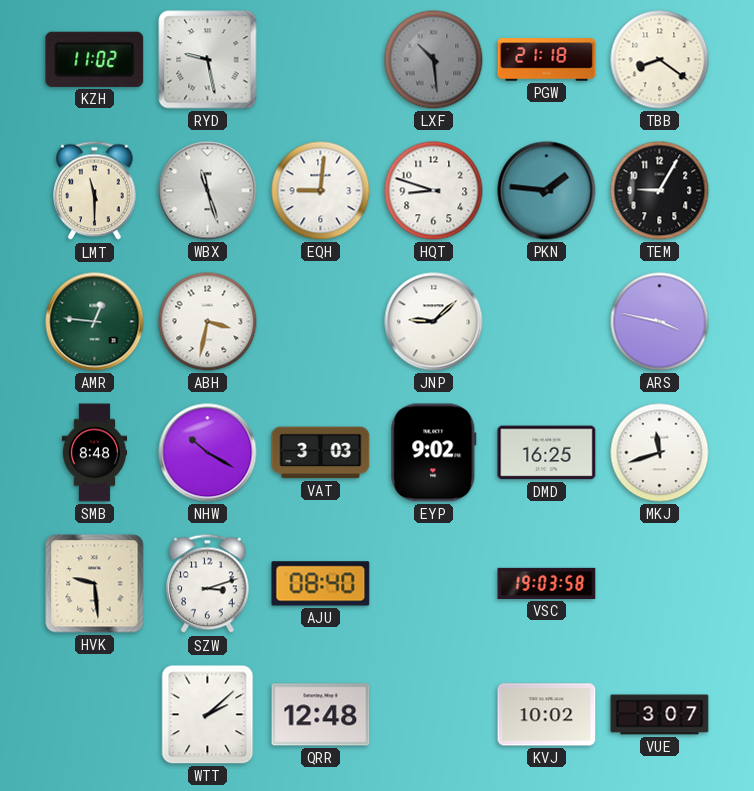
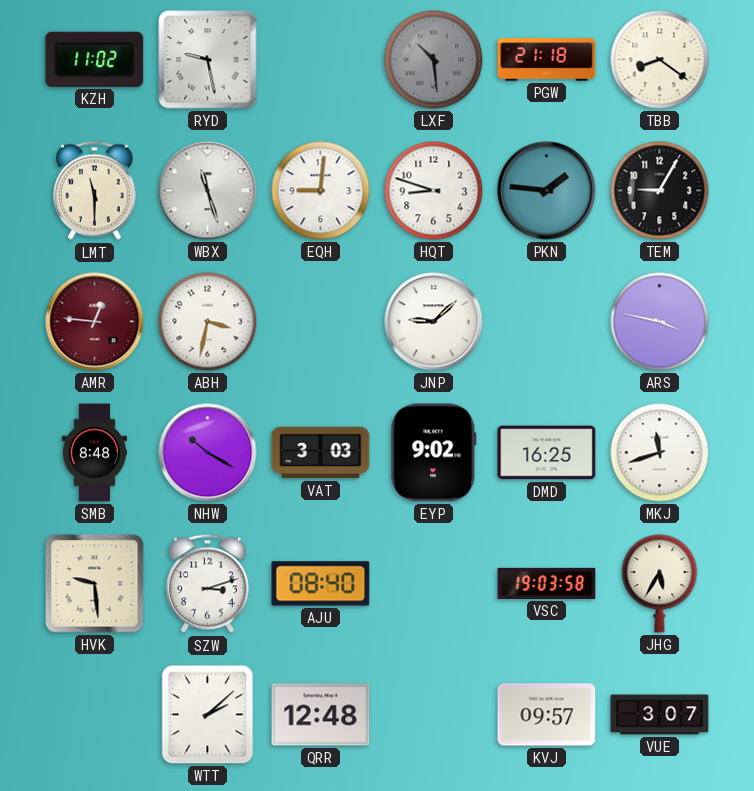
AMR dial: green -> burgundy (95, 322)
JHG: none -> 5:35 (660, 584)
KVJ: 10:02 -> 09:57 (547, 715)
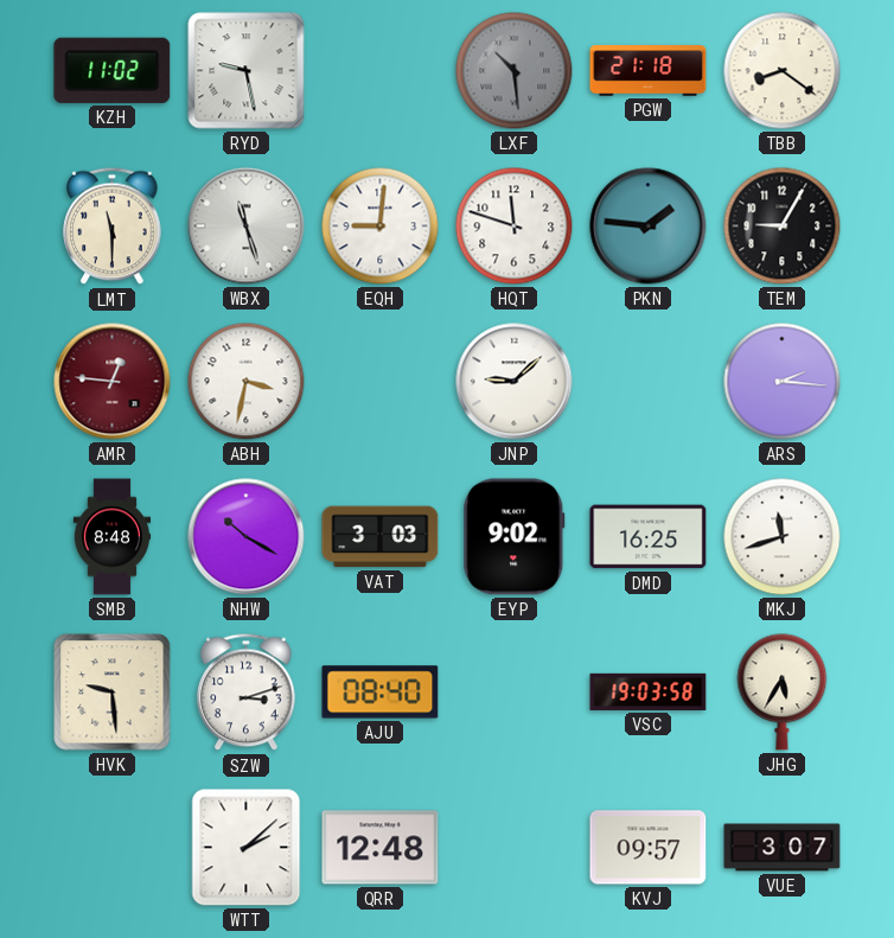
HQT: 8:48 -> 11:48 (515, 226)
ARS: 3:47 -> 2:16 (783, 382)
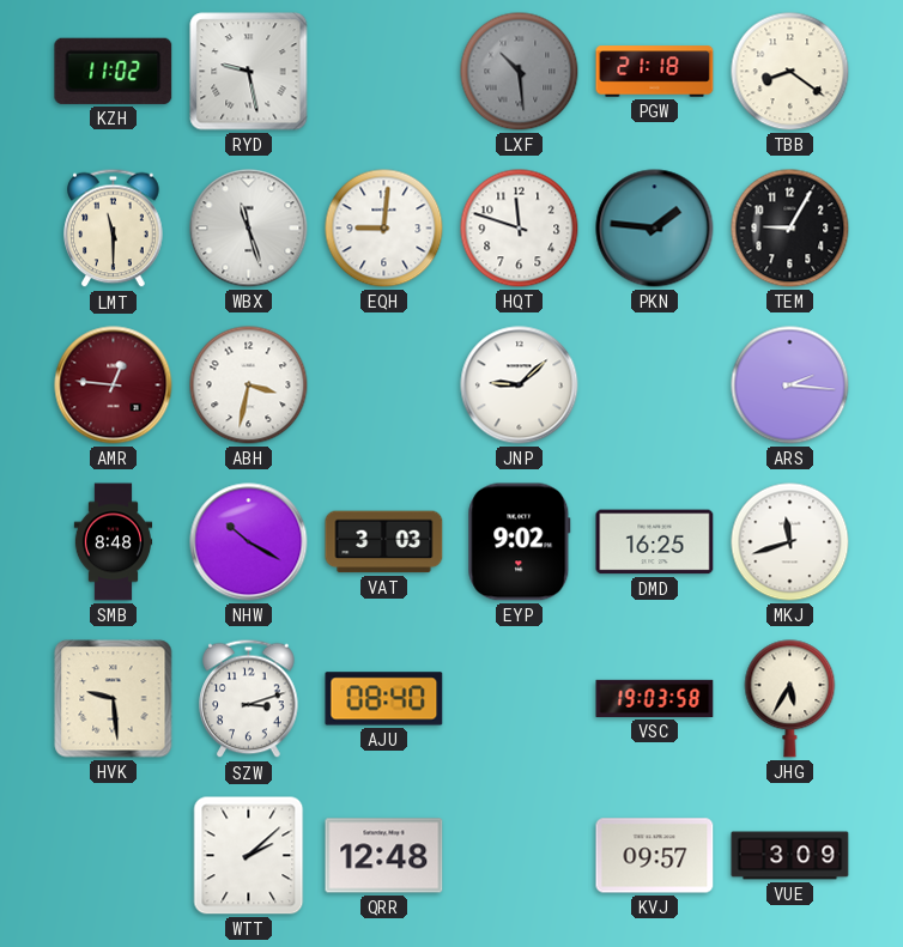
VUE: 3:07 -> 3:09 (790, 856)
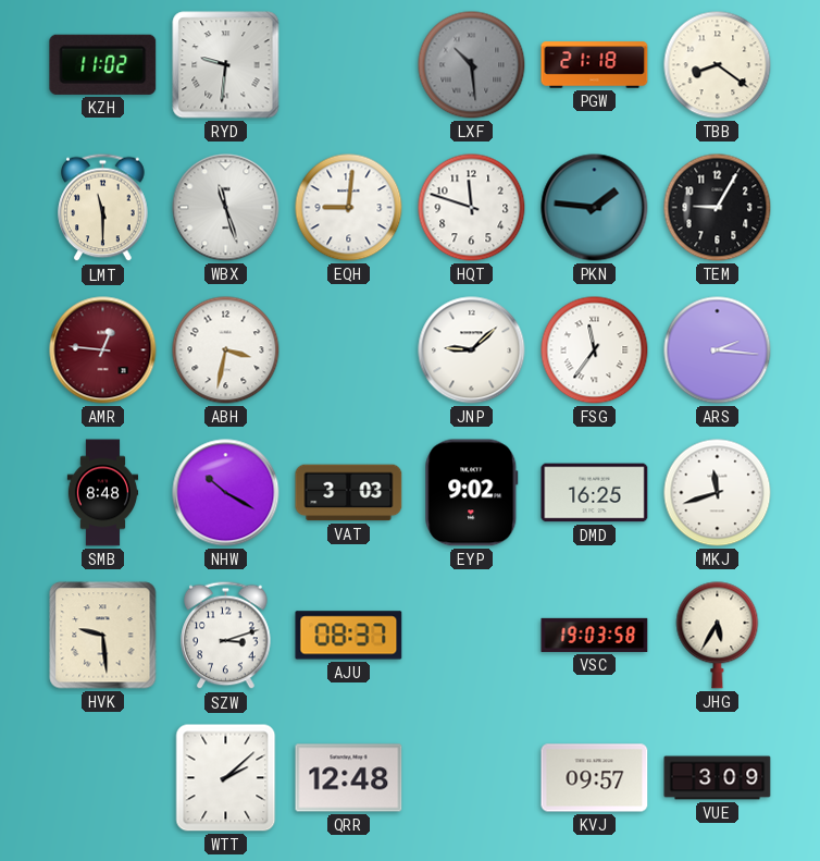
RYD: 9:28 -> 9:31 (226, 65)
FSG: none -> 11:36 (595, 350)
AJU: 08:40 -> 08:37 (349, 636)
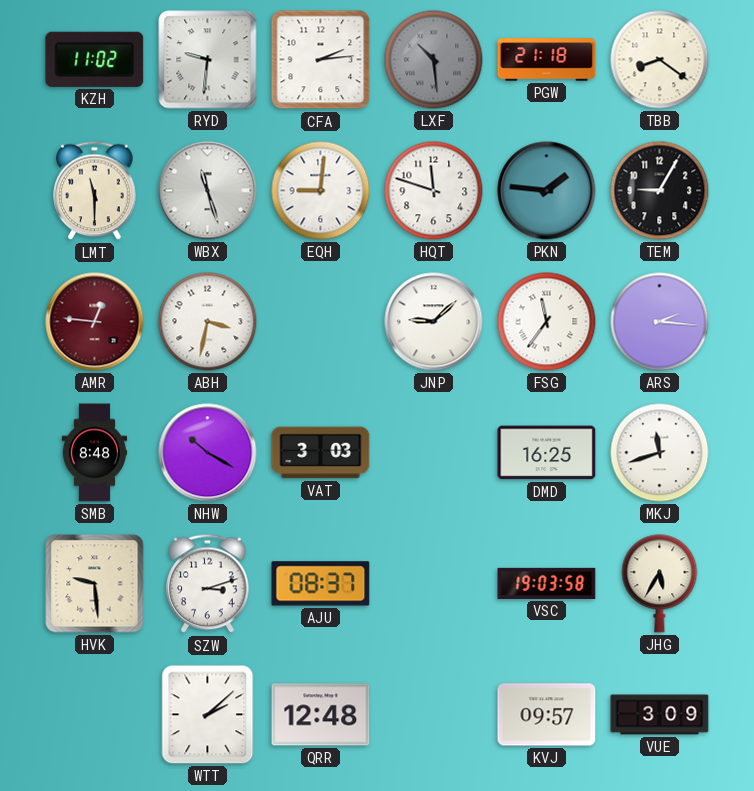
CFA: none -> 2:14 (321, 60)
EYP: 9:02 -> none (472, 493)
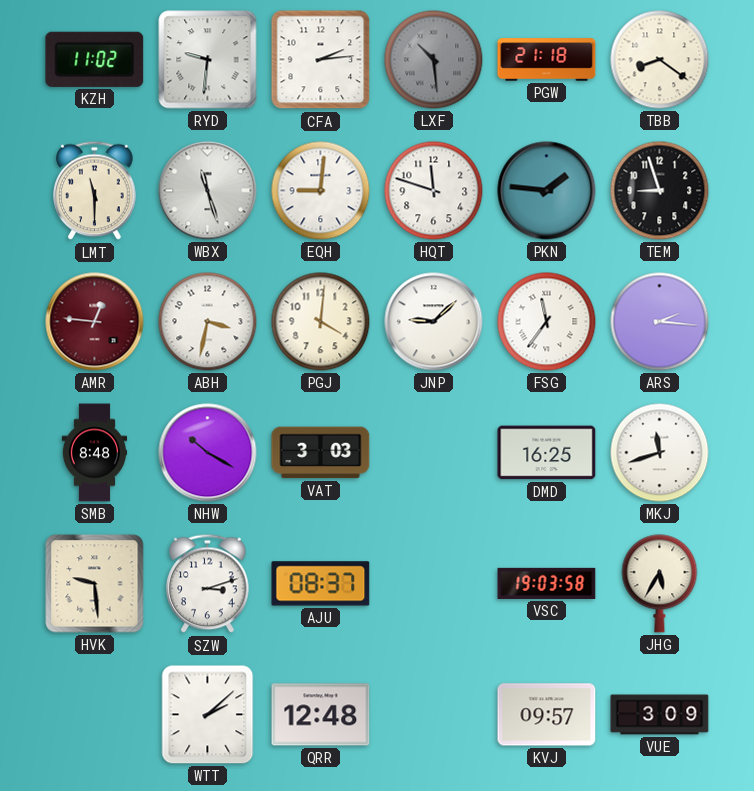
TEM: 9:05 -> 8:57 (660, 191)
PGJ: none -> 4:01 (321, 322)
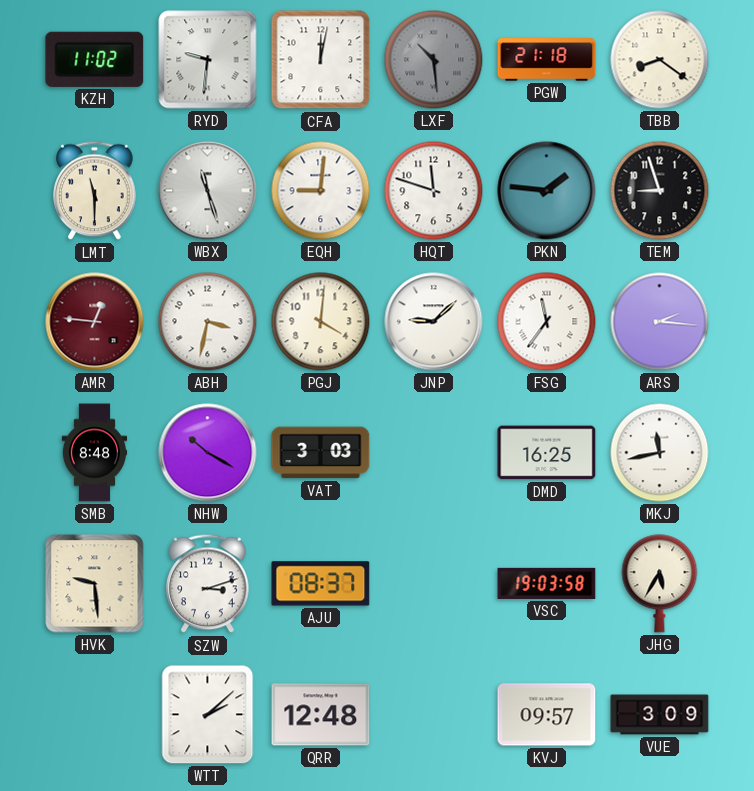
CFA: 2:14 -> 12:02 (321, 60)
MKJ: 11:42 -> 11:43 (660, 453)
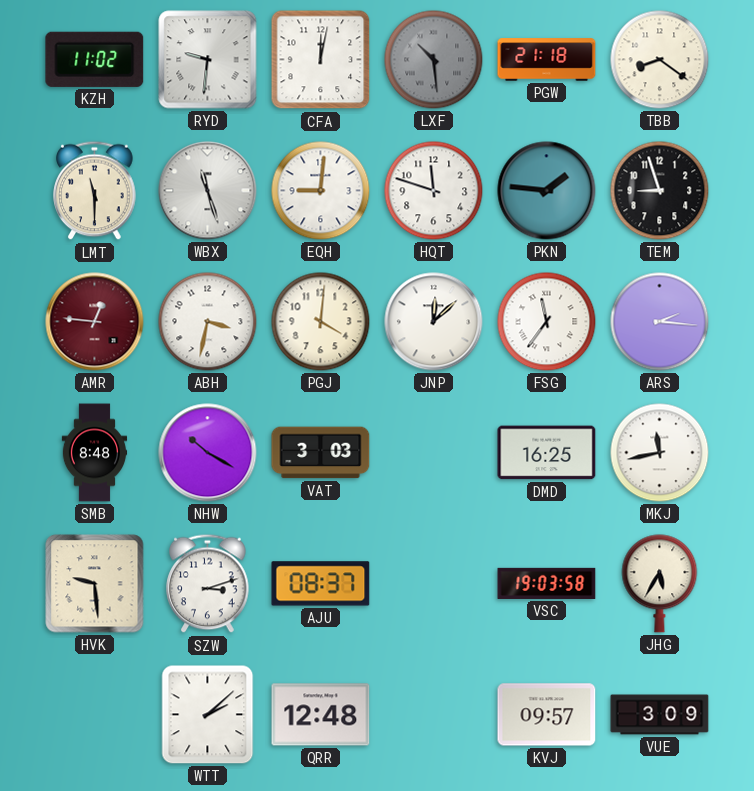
JNP: 9:08 -> 12:08 (434, 322)
